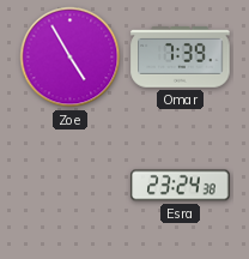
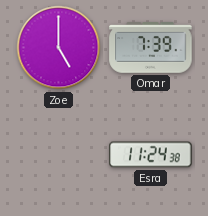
Zoe: 4:55 -> 5:00 (59, 48)
Esra: 23:24 -> 11:24 (151, 155)
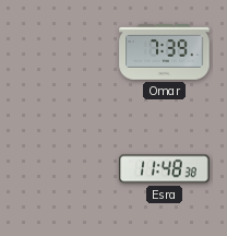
Zoe: 5:00 -> none (59, 48)
Esra: 11:24 -> 11:48 (165, 169)
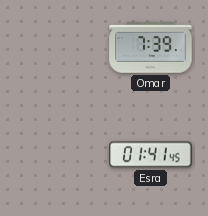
Esra: 11:48 -> 01:41 (151, 155)
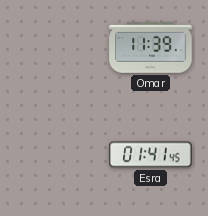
Omar: 7:39 -> 11:39 (151, 48)
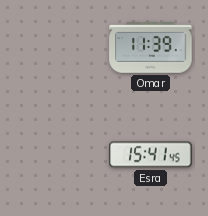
Esra: 01:41 -> 15:41 (151, 155)
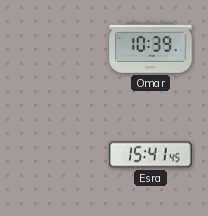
Omar: 11:39 -> 10:39 (151, 48)
